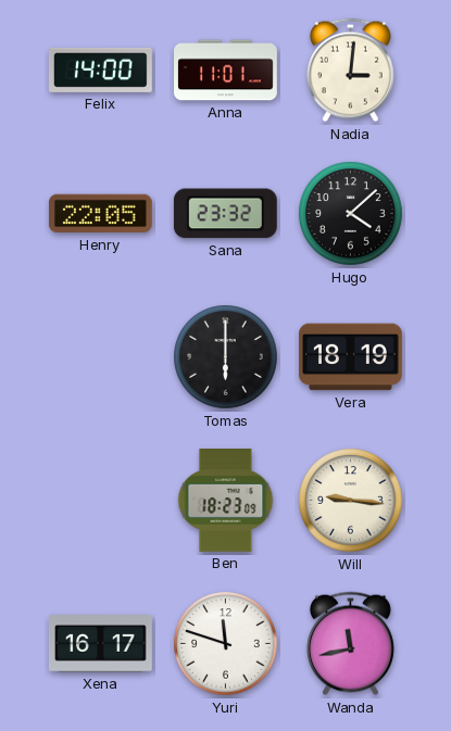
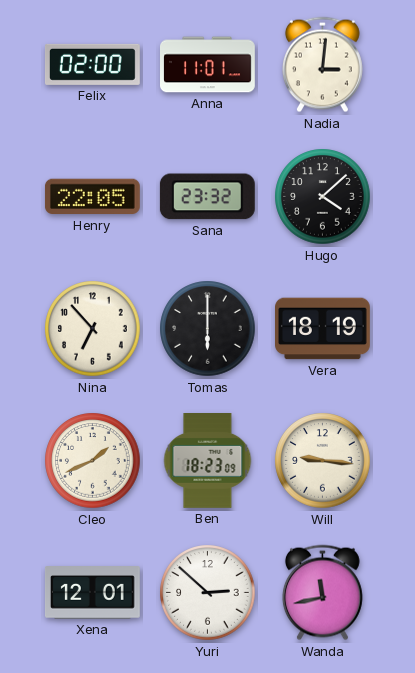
Felix: 14:00 -> 02:00 (92, 64)
Nina: none -> 6:53 (93, 329)
Cleo: none -> 1:41 (93, 461)
Xena: 16:17 -> 12:01 (92, 593)
Yuri: 11:48 -> 2:52 (208, 593)
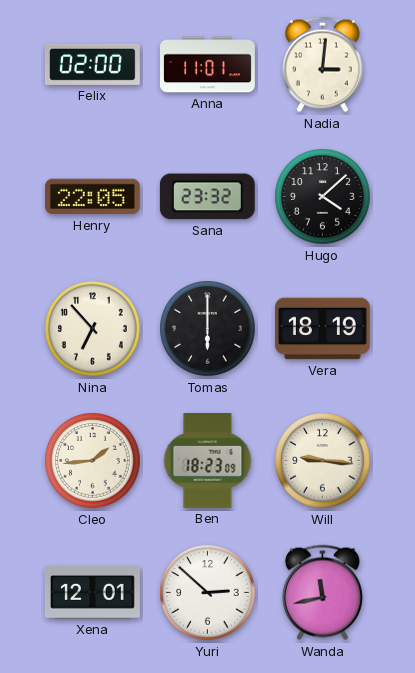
Cleo: 1:41 -> 1:44 (93, 461)
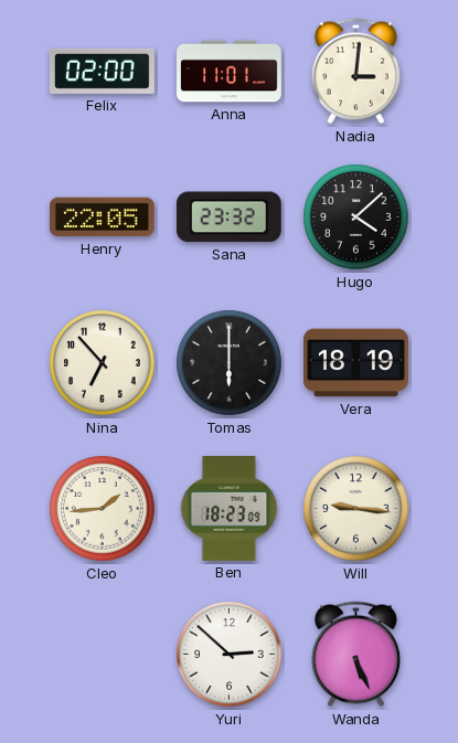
Xena: 12:01 -> none (92, 593)
Wanda: 11:43 -> 5:26 (355, 655)
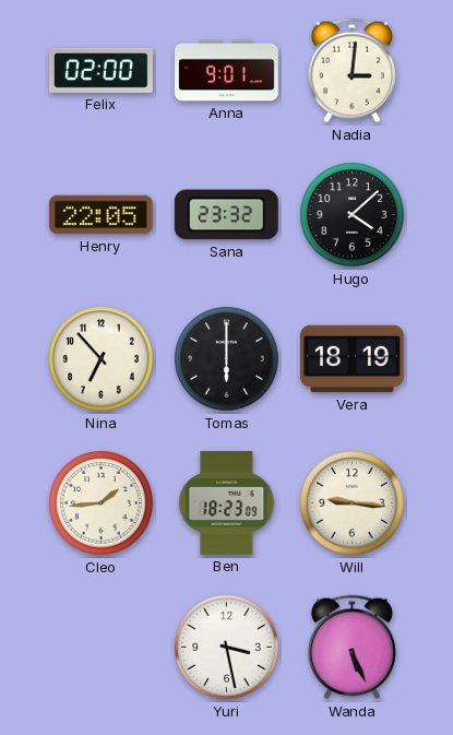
Anna: 11:01 -> 9:01 (227, 71)
Yuri: 2:52 -> 3:28 (227, 648)
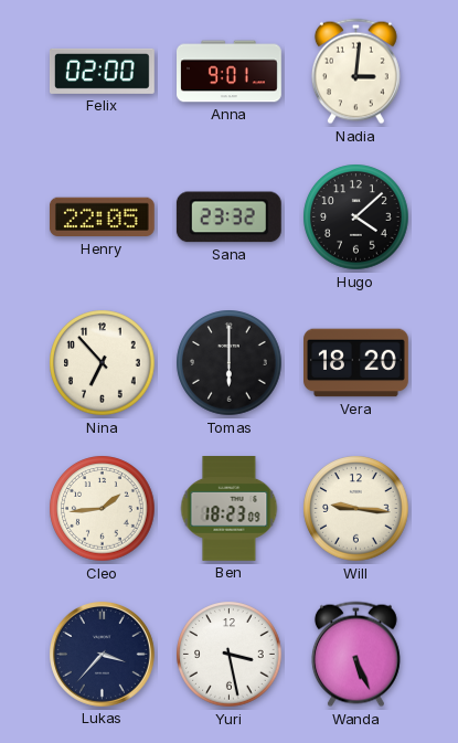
Vera: 18:19 -> 18:20 (356, 363)
Lukas: none -> 3:37 (102, 654)
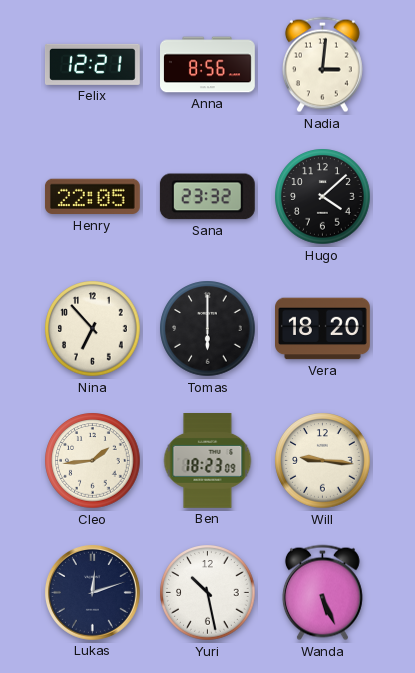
Felix: 02:00 -> 12:21 (92, 64)
Anna: 9:01 -> 8:56 (208, 65)
Lukas: 3:37 -> 12:12 (92, 592)
Yuri: 3:28 -> 10:28 (208, 593)
